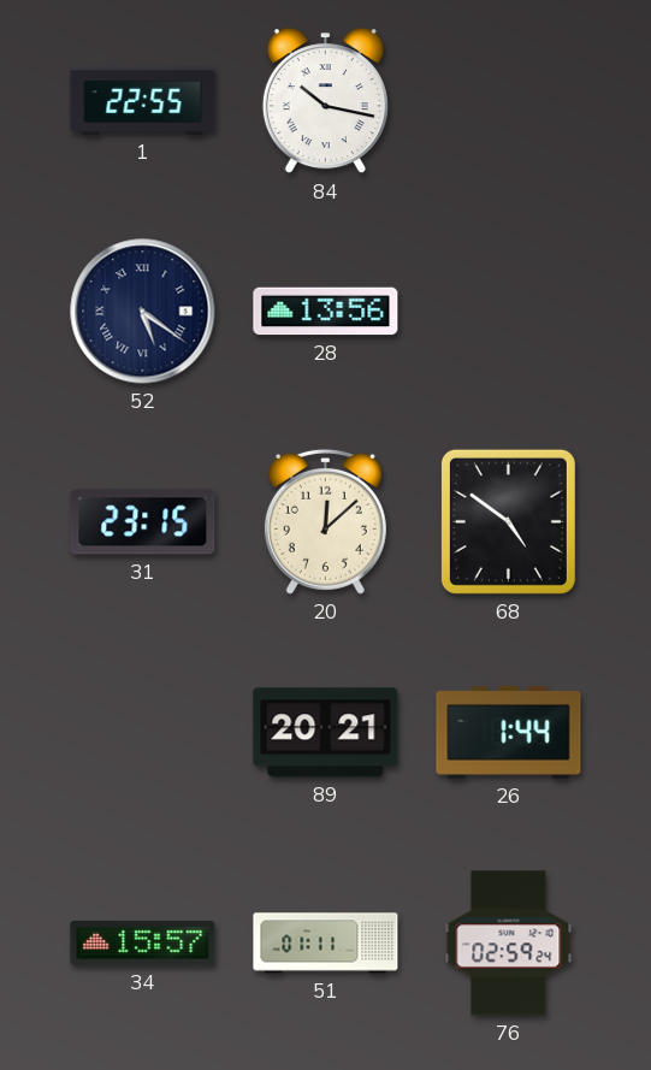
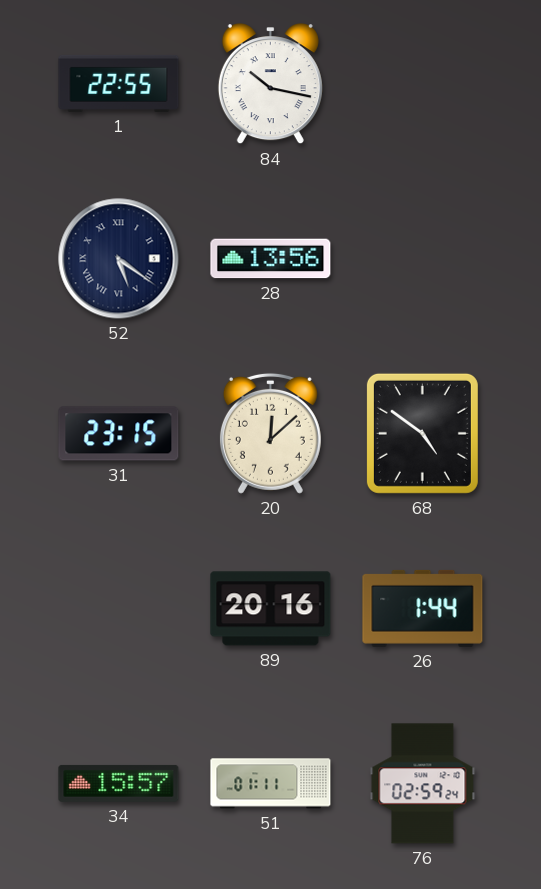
89: 20:21 -> 20:16 (271, 609)
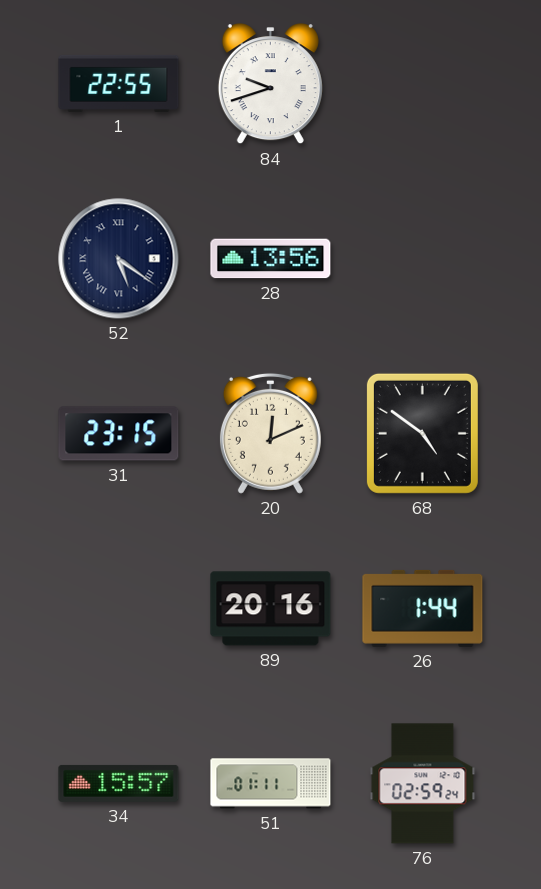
84: 10:17 -> 9:42 (270, 84)
20: 12:08 -> 12:11 (270, 433)
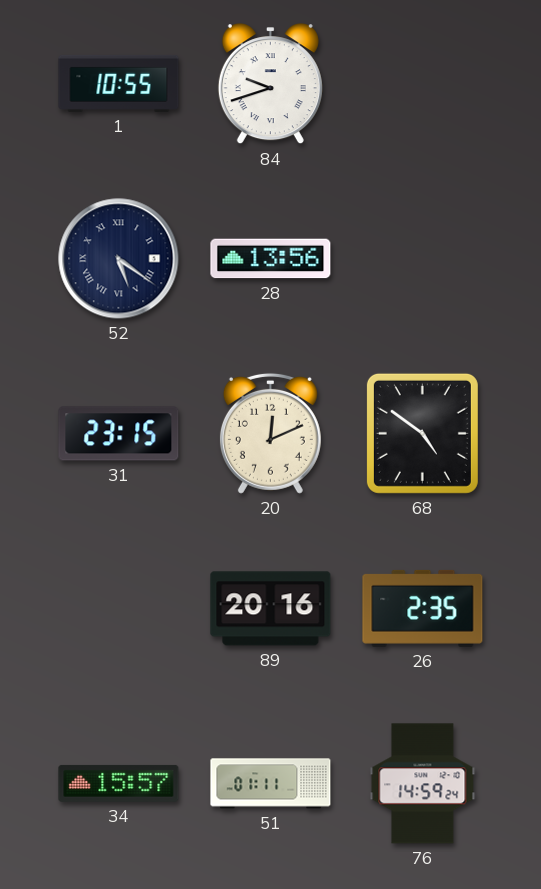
1: 22:55 -> 10:55 (119, 83)
26: 1:44 -> 2:35 (423, 608)
76: 02:59 -> 14:59 (423, 784)
